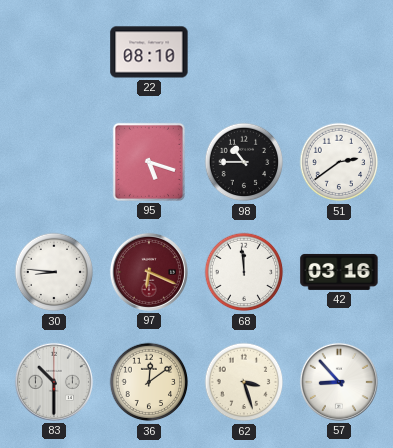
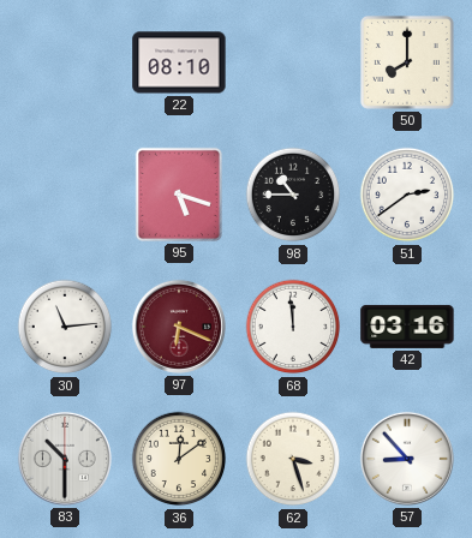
50: none -> 8:00 (407, 62)
30: 8:46 -> 11:14 (65, 327)
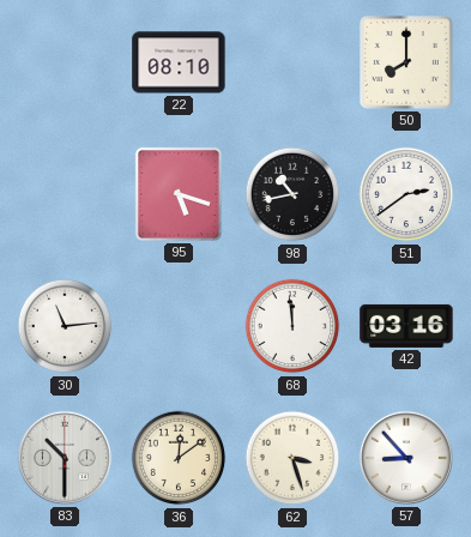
98: 10:45 -> 10:43 (292, 194)
97: 6:19 -> none (179, 327)
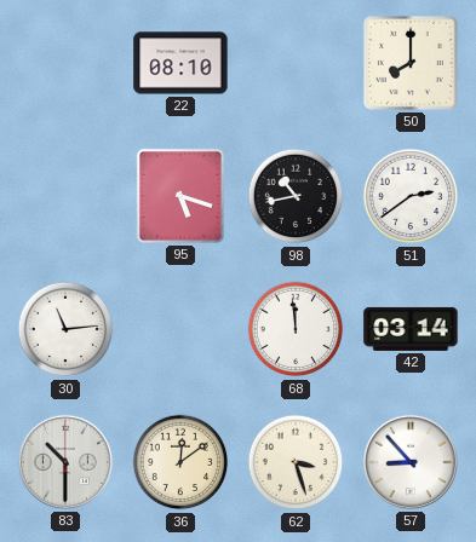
42: 03:16 -> 03:14 (411, 329)
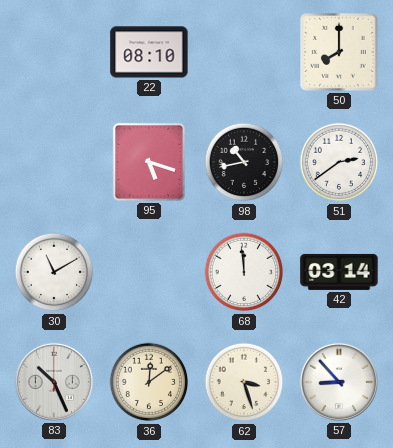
30: 11:14 -> 11:10 (54, 272)
83: 10:30 -> 10:26 (54, 382)
